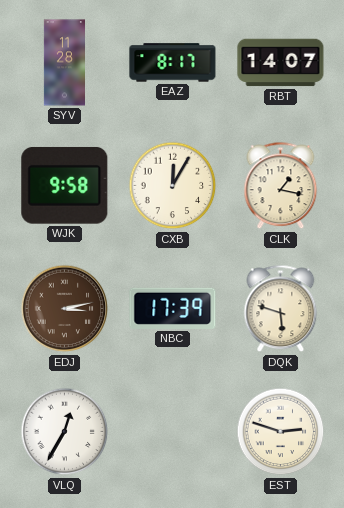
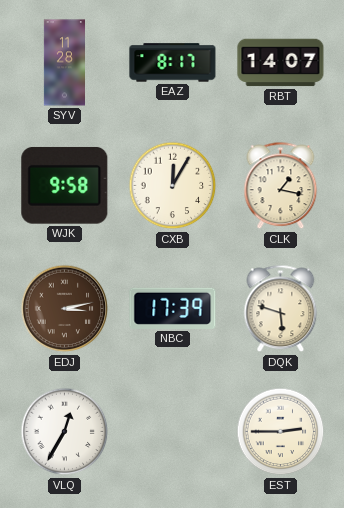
EST: 2:48 -> 2:45 (281, 432)
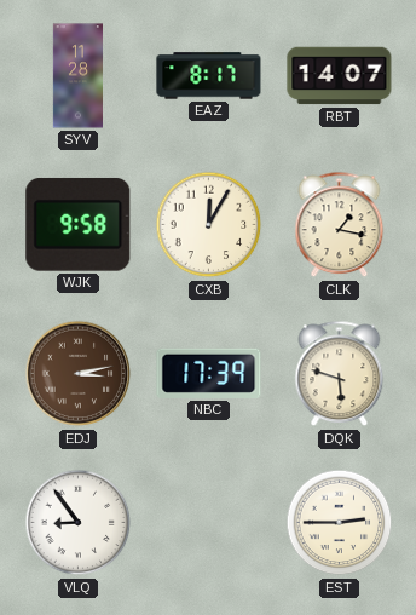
VLQ: 12:35 -> 8:54 (79, 523)
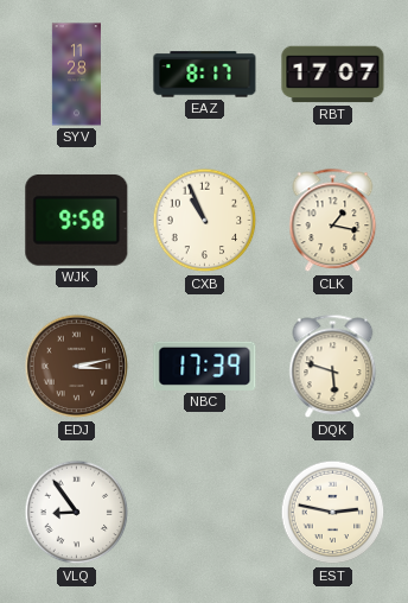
RBT: 14:07 -> 17:07 (333, 75)
CXB: 12:05 -> 10:56 (205, 221)
EST: 2:45 -> 2:47 (333, 513)
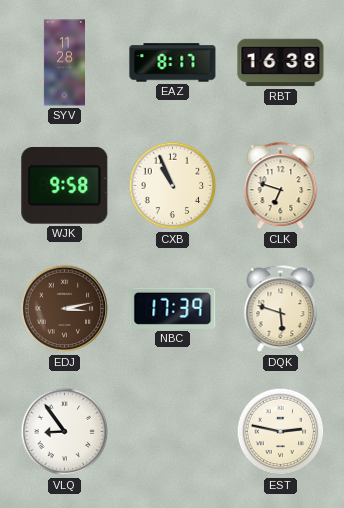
RBT: 17:07 -> 16:38 (281, 63)
CLK: 1:17 -> 6:48 (281, 186)
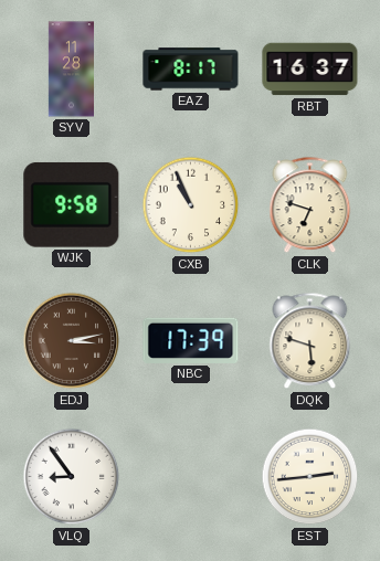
RBT: 16:38 -> 16:37 (310, 70)
EST: 2:47 -> 2:44 (310, 477)
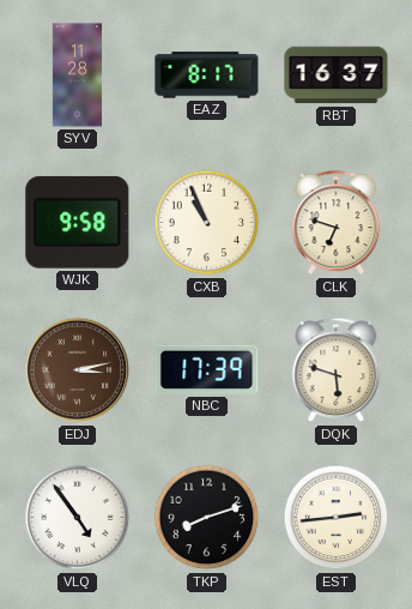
VLQ: 8:54 -> 4:54 (78, 518)
TKP: none -> 8:12 (207, 518)
